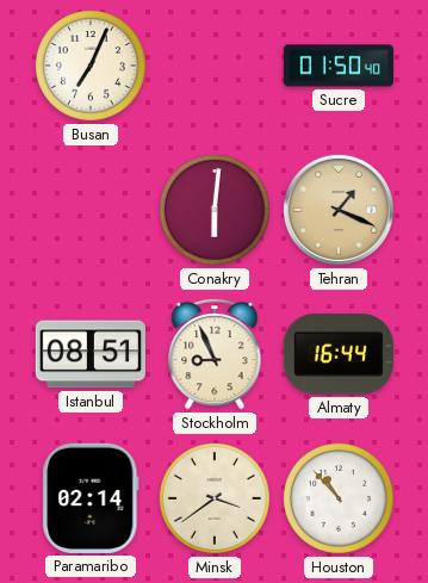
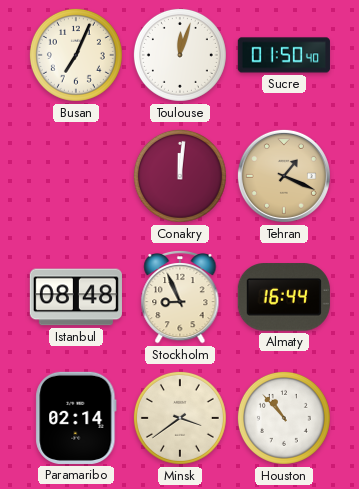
Toulouse: none -> 12:03 (180, 55)
Conakry: 6:01 -> 12:01 (180, 176)
Istanbul: 08:51 -> 08:48 (76, 297)
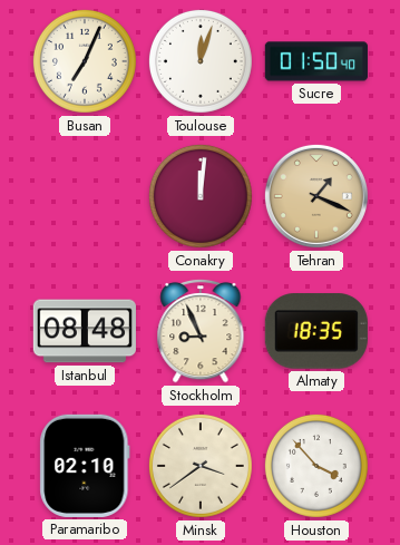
Almaty: 16:44 -> 18:35 (316, 331)
Paramaribo: 02:14 -> 02:10 (85, 466)
Houston: 10:53 -> 3:53 (316, 466)
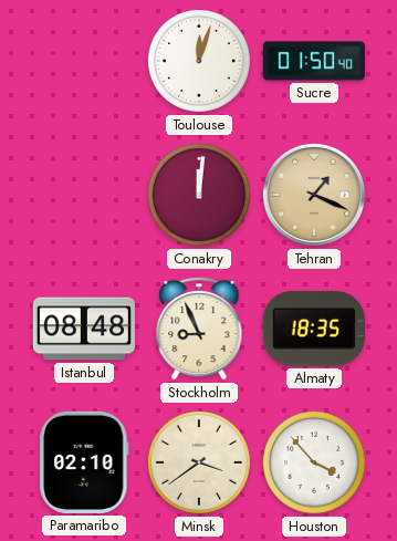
Busan: 7:04 -> none (85, 61)
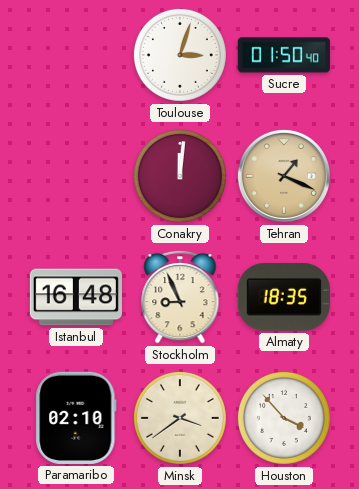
Toulouse: 12:03 -> 3:03 (180, 55)
Istanbul: 08:48 -> 16:48 (76, 297)
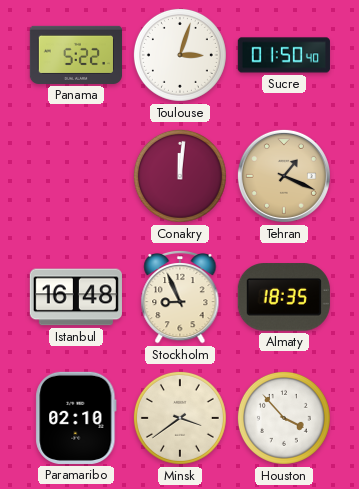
Panama: none -> 5:22 (75, 55)
